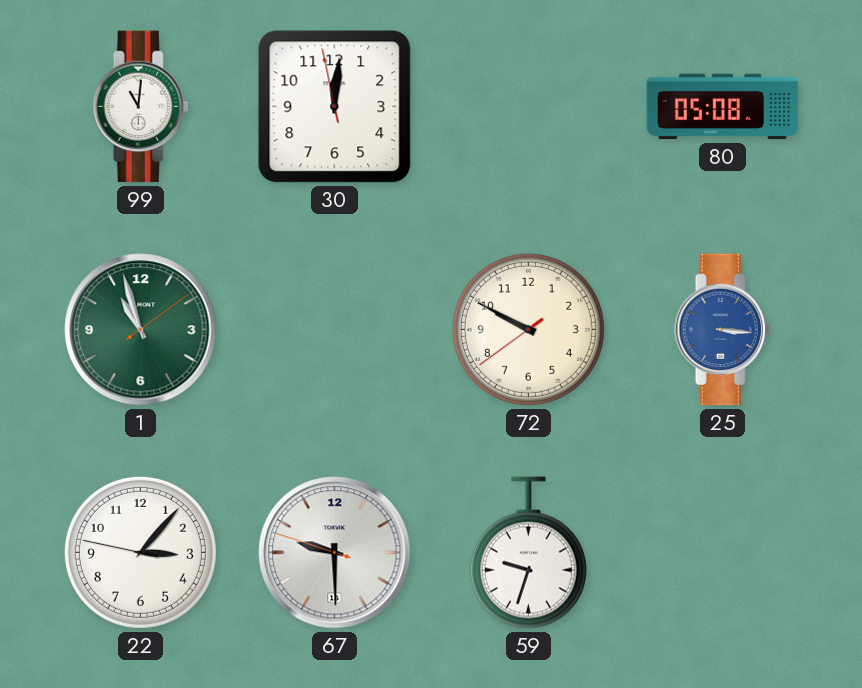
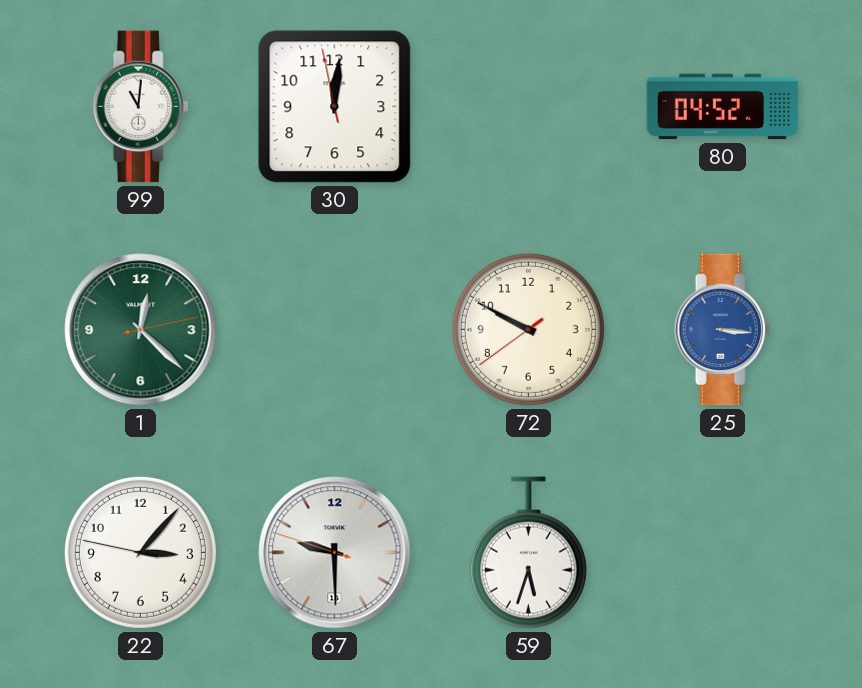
80: 05:08 -> 04:52 (723, 107)
1: 10:57 -> 12:22 (141, 330)
59: 9:33 -> 5:33 (528, 553)
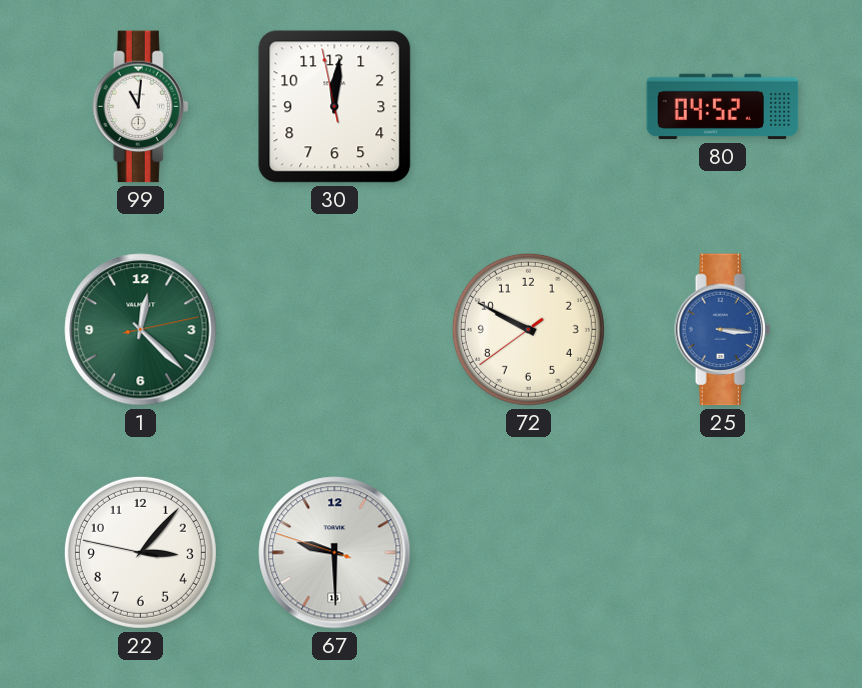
59: 5:33 -> none (528, 553)
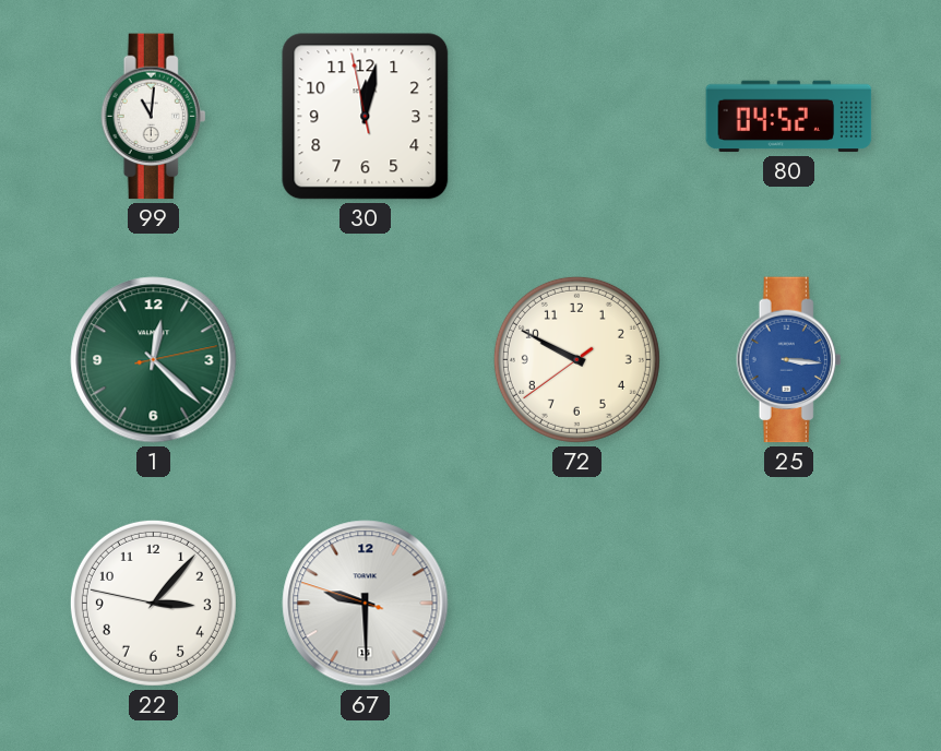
30: 12:00 -> 12:01 (366, 117)
